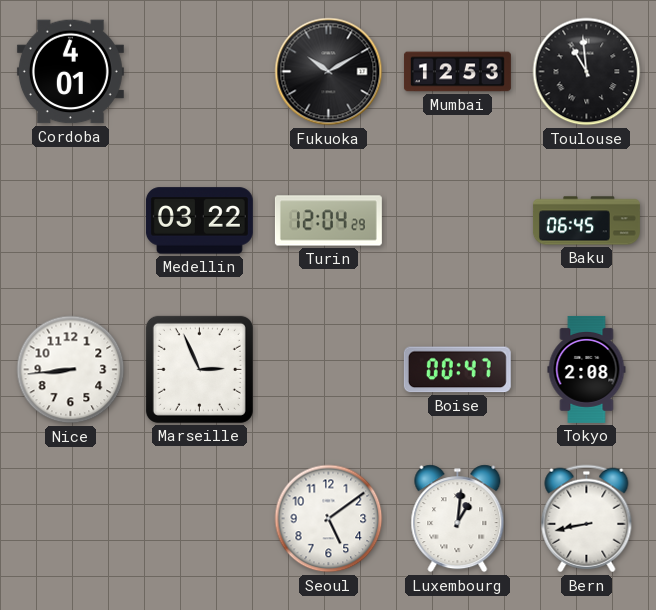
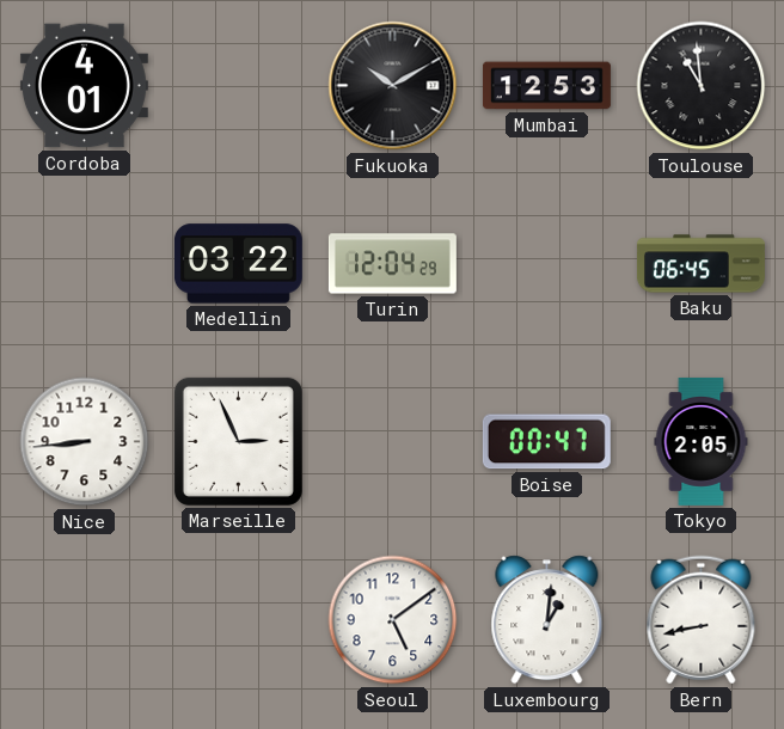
Tokyo: 2:08 -> 2:05 (702, 441)
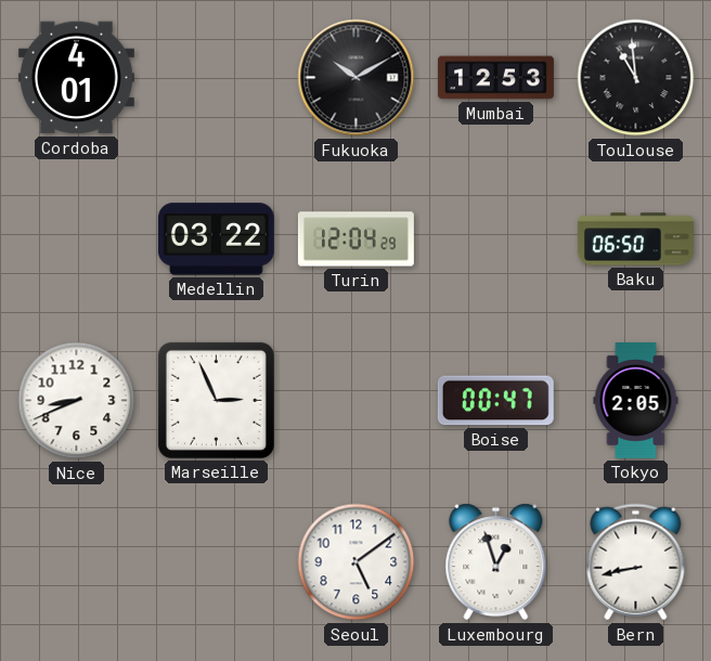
Baku: 06:45 -> 06:50 (635, 239)
Nice: 8:44 -> 8:41 (77, 401)
Luxembourg: 1:01 -> 12:57 (496, 562)
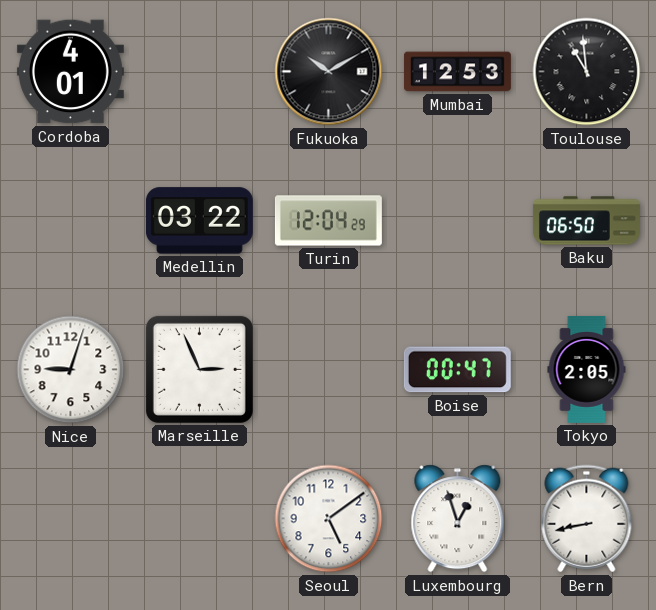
Nice: 8:41 -> 9:03 (71, 370)
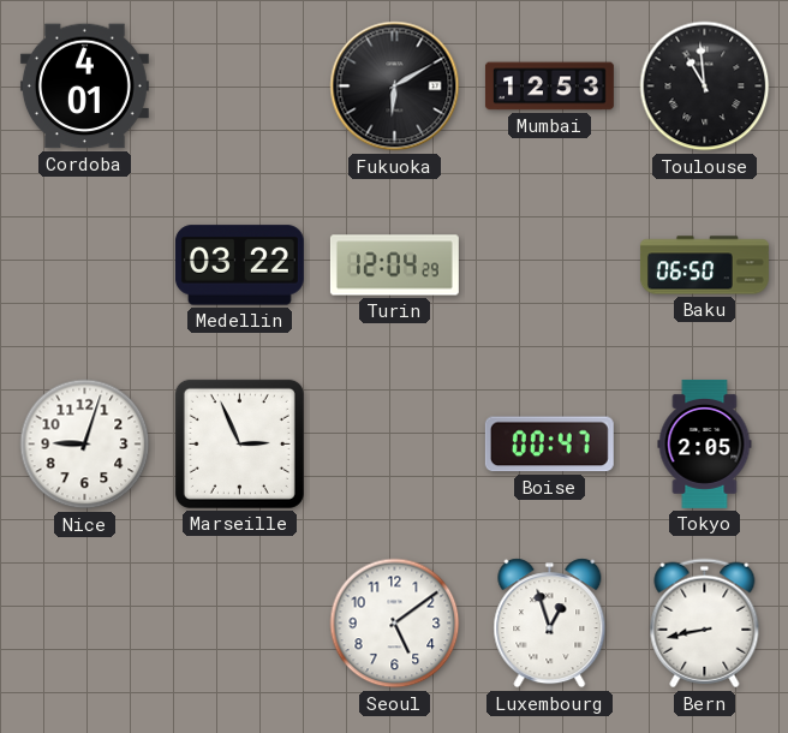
Fukuoka: 10:10 -> 6:10 (395, 87)
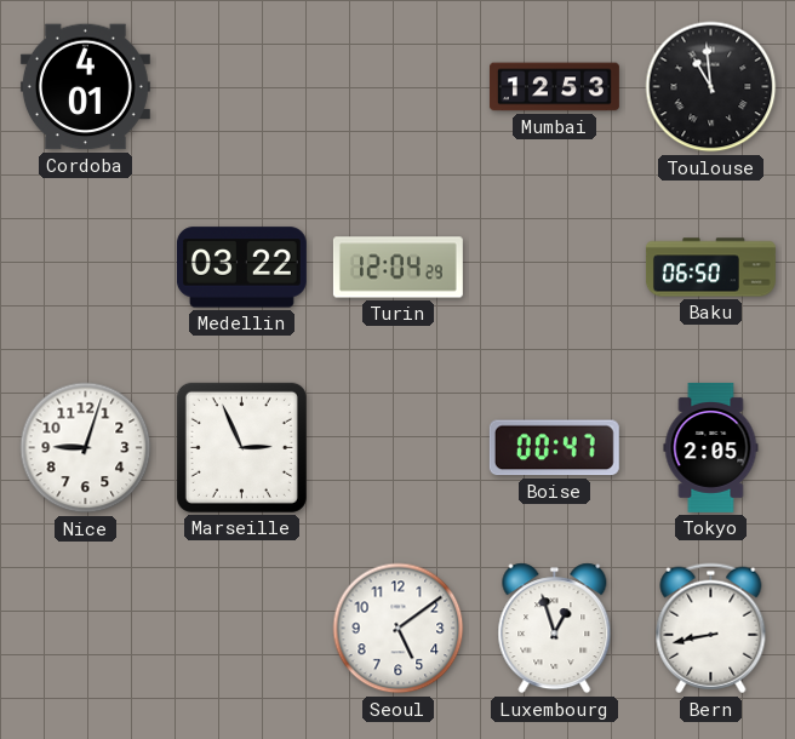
Fukuoka: 6:10 -> none (395, 87)
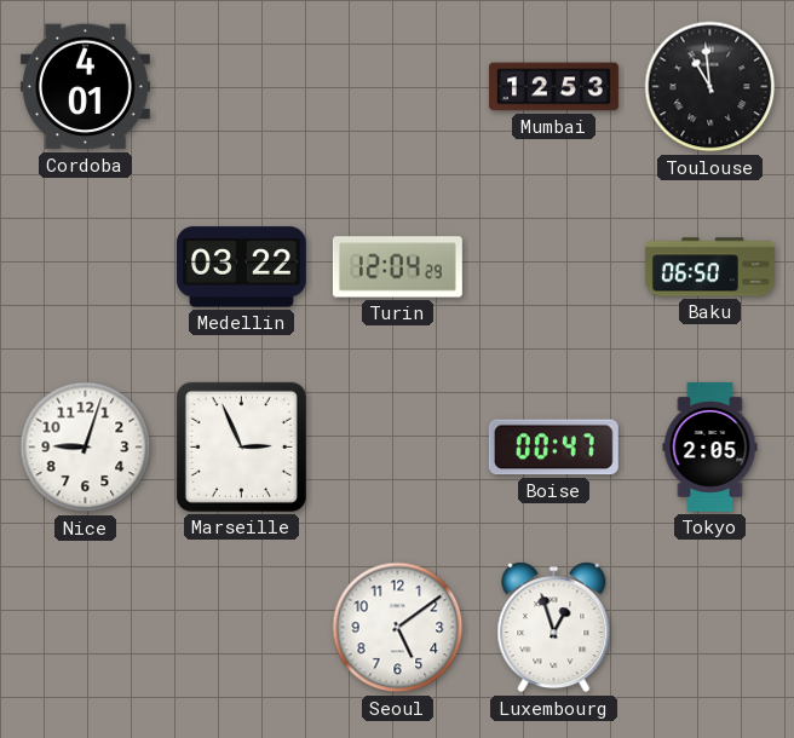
Bern: 8:43 -> none (711, 629)
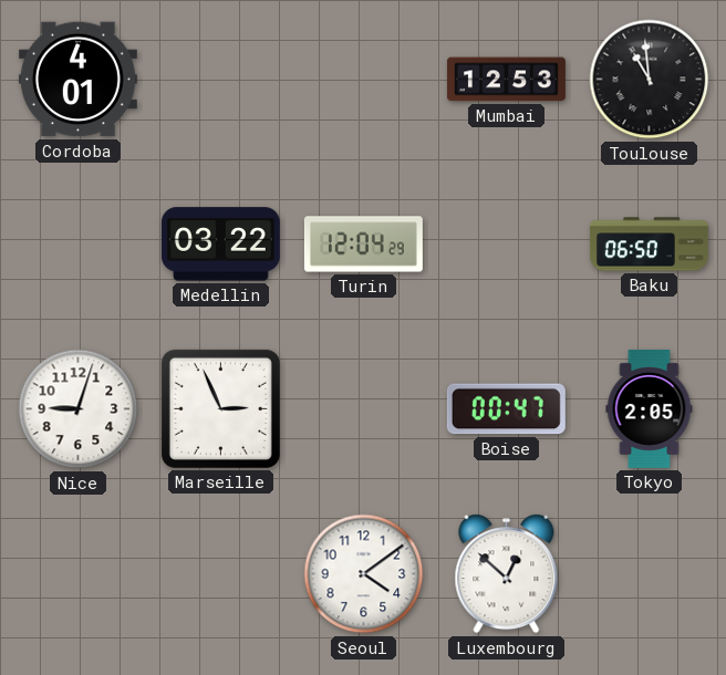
Seoul: 5:09 -> 4:09 (364, 574)
Luxembourg: 12:57 -> 12:52 (507, 574)
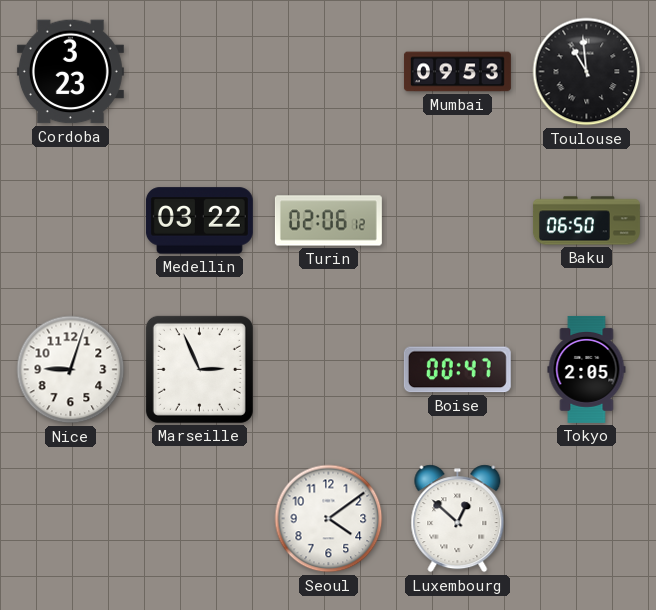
Cordoba: 4:01 -> 3:23 (70, 72)
Mumbai: 12:53 -> 09:53 (457, 72)
Turin: 12:04 -> 02:06 (328, 221)
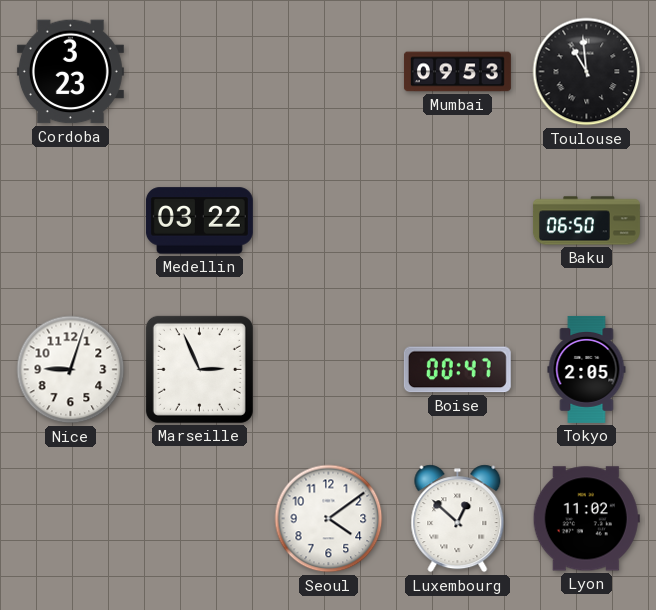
Turin: 02:06 -> none (328, 221)
Lyon: none -> 11:02 (586, 519)
